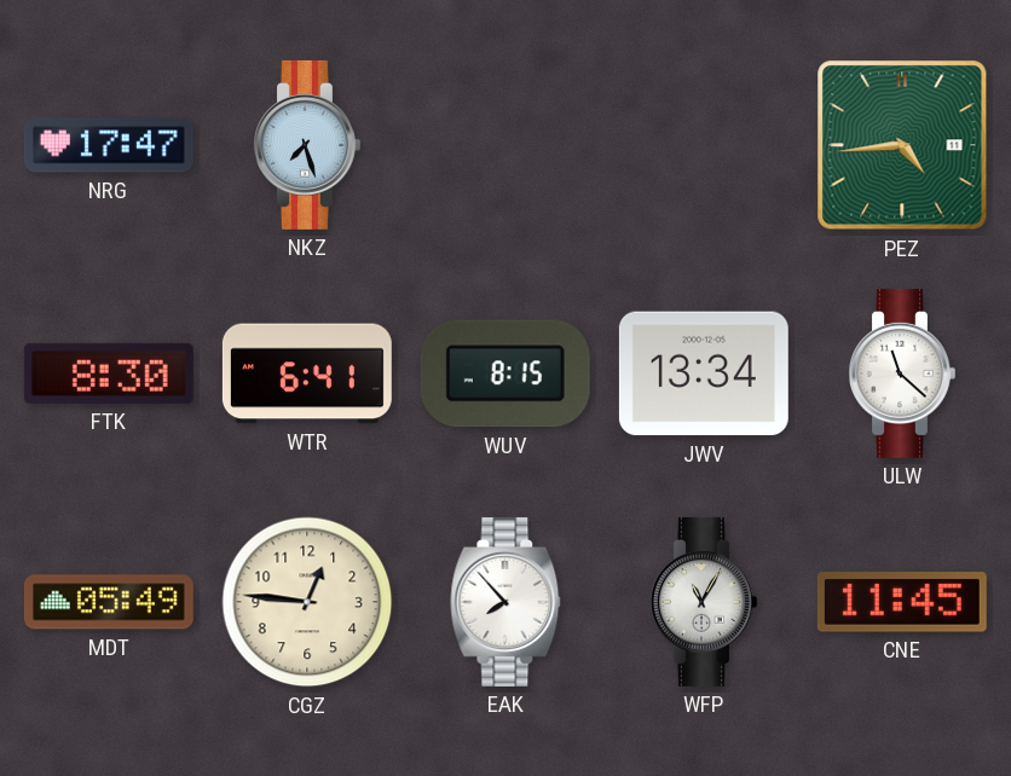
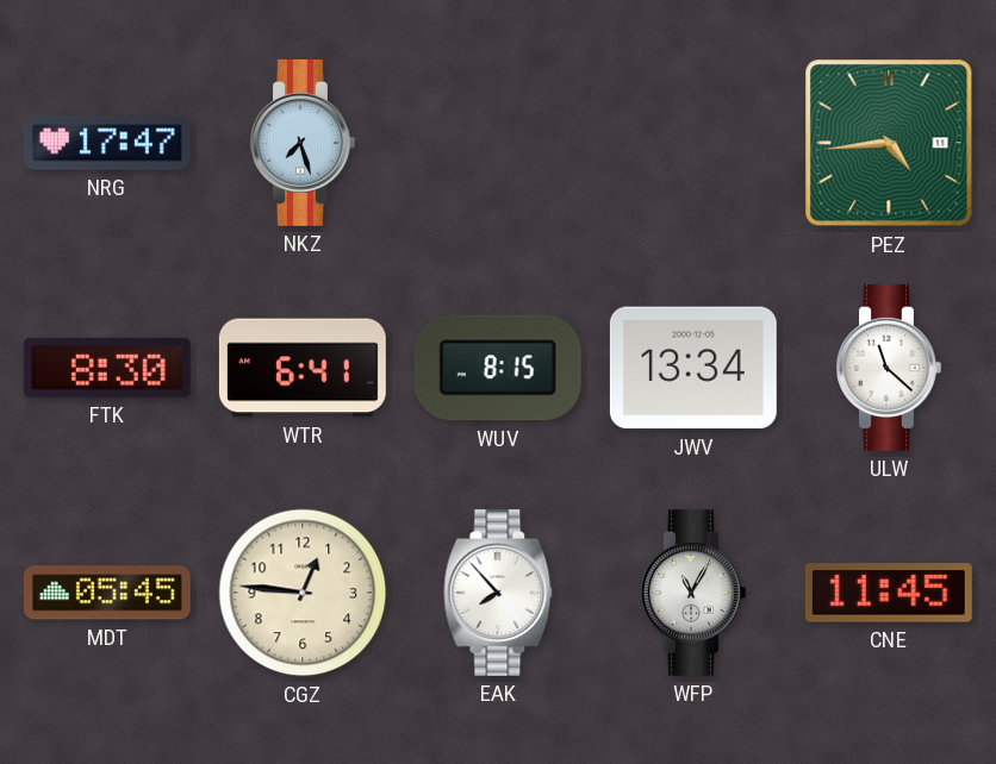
MDT: 05:49 -> 05:45 (107, 593)
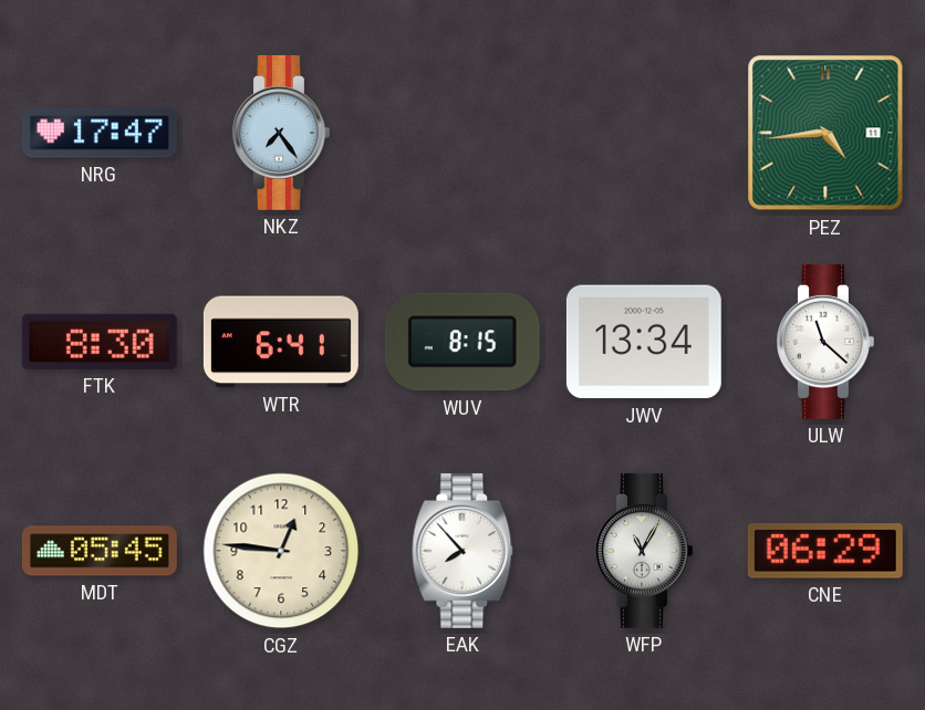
NKZ: 7:27 -> 7:24 (281, 133)
CNE: 11:45 -> 06:29 (825, 551)
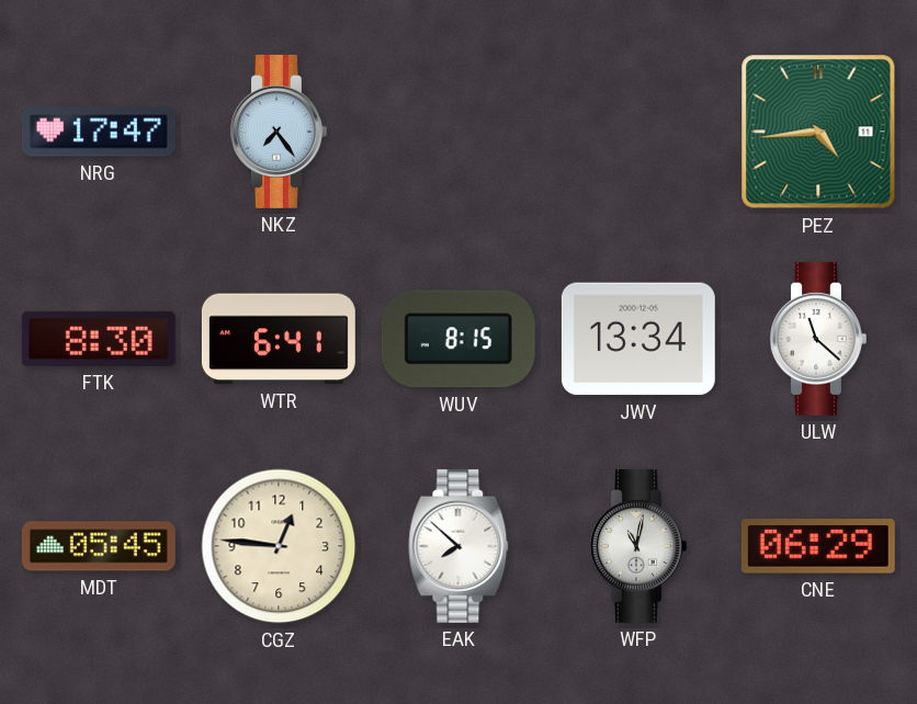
EAK: 7:53 -> 7:52 (459, 546)
WFP: 11:05 -> 11:02 (638, 546)
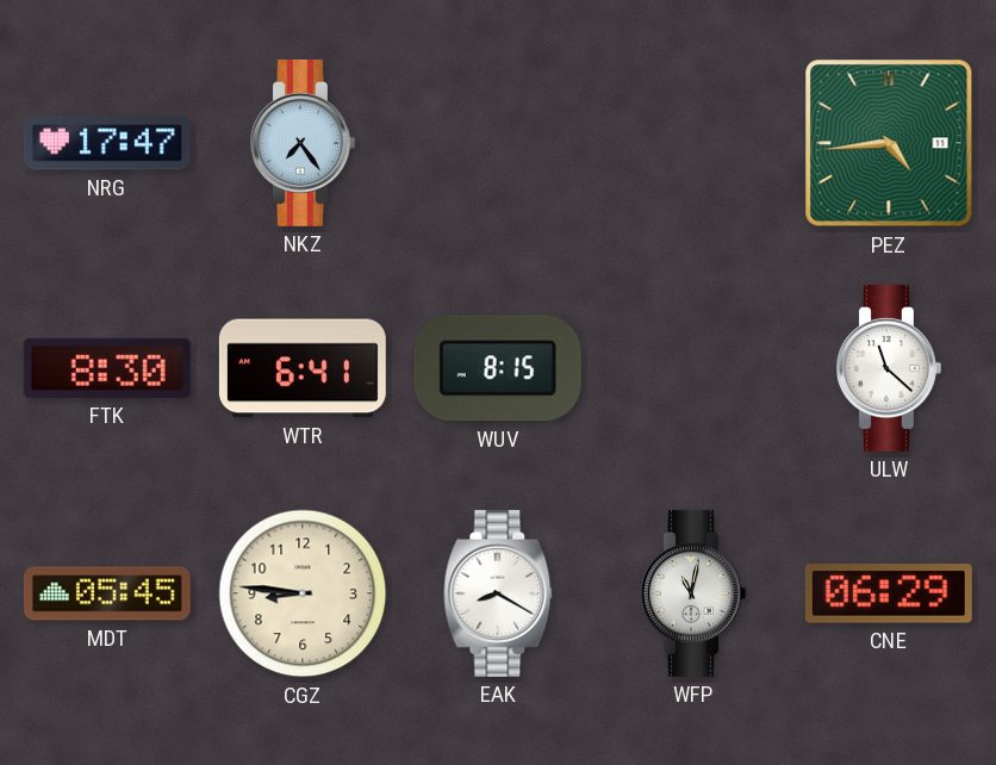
JWV: 13:34 -> none (638, 339)
CGZ: 12:46 -> 8:46 (303, 593)
EAK: 7:52 -> 8:20 (498, 593)
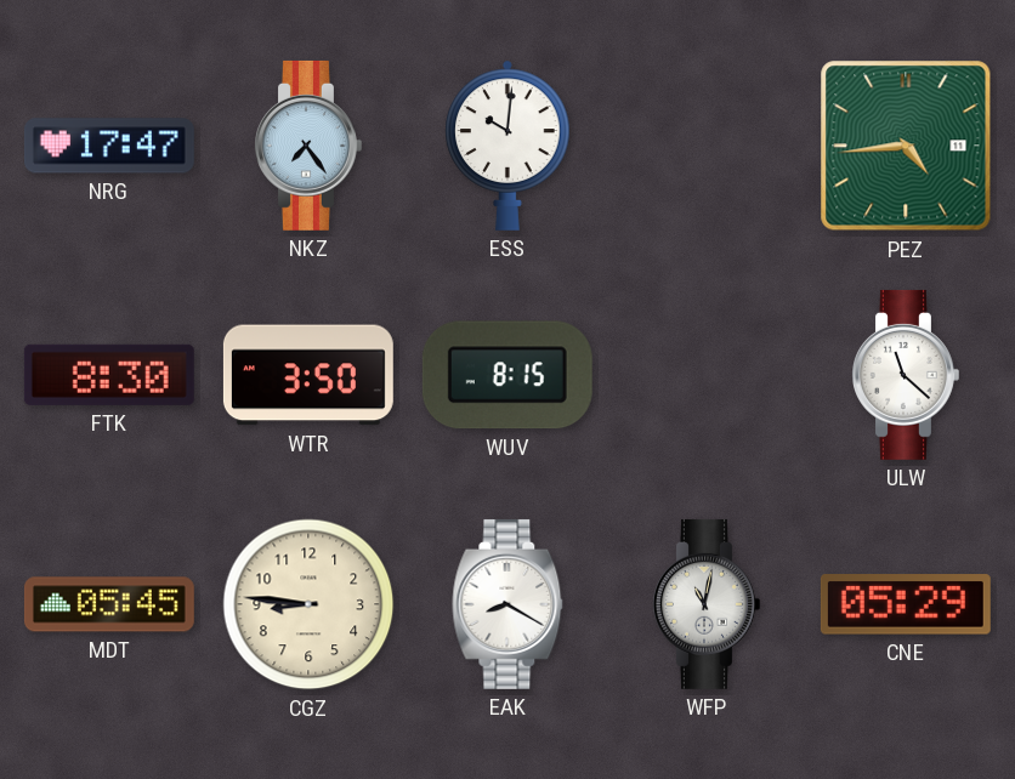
ESS: none -> 10:01 (508, 146)
WTR: 6:41 -> 3:50 (308, 375)
CNE: 06:29 -> 05:29 (906, 604)
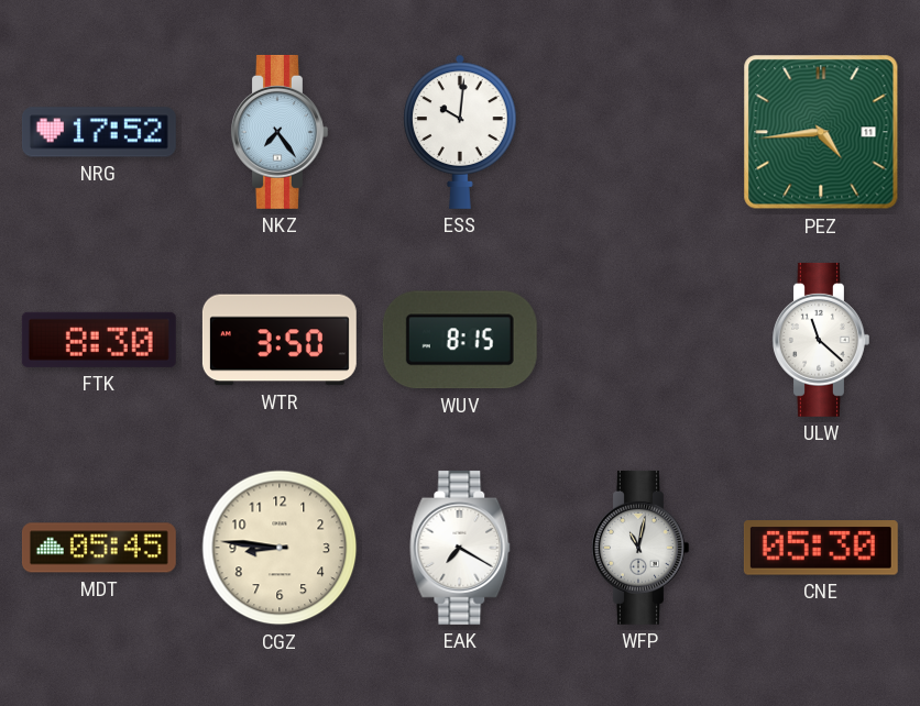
NRG: 17:47 -> 17:52 (99, 132)
EAK: 8:20 -> 7:20 (460, 548)
CNE: 05:29 -> 05:30 (821, 548)
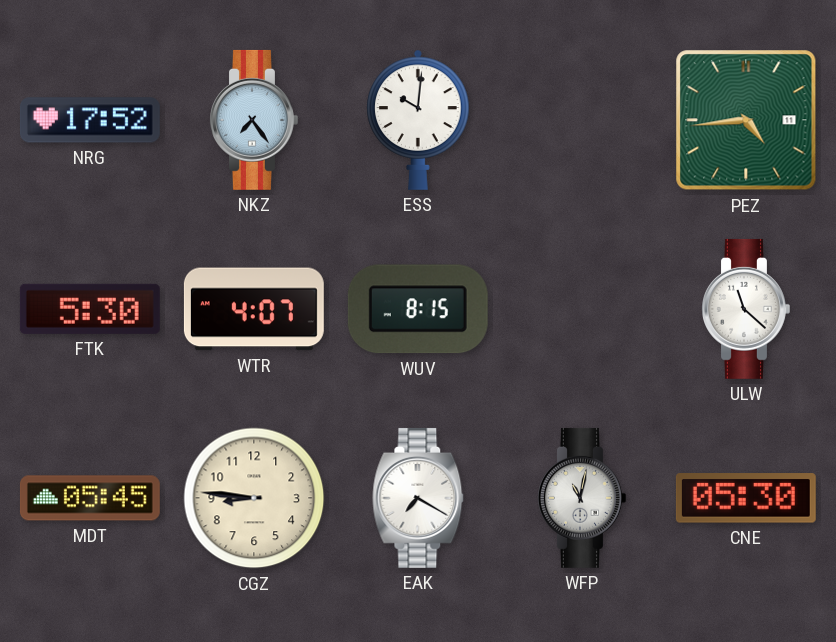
FTK: 8:30 -> 5:30 (90, 309)
WTR: 3:50 -> 4:07 (254, 309)
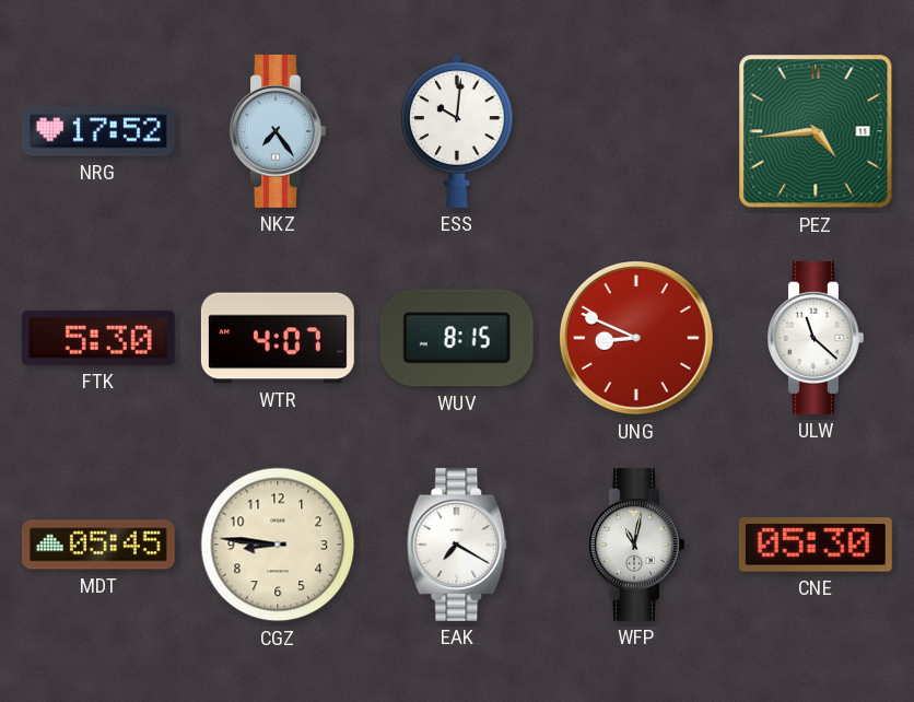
UNG: none -> 8:49 (637, 339)
